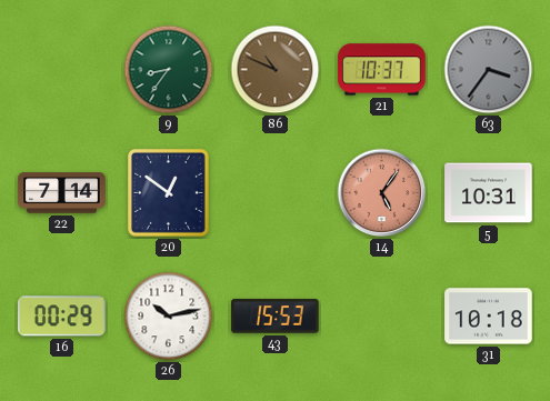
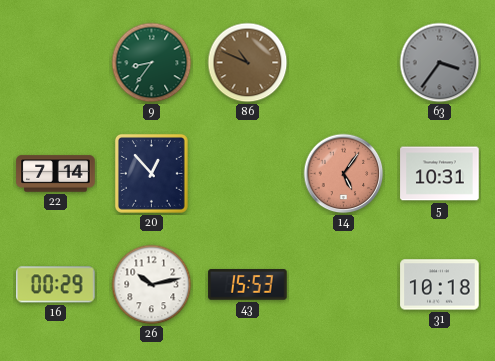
21: 10:37 -> none (382, 70)
20: 12:51 -> 12:53 (151, 173)
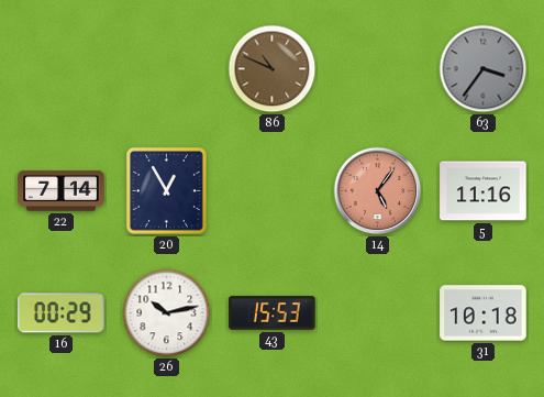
9: 8:36 -> none (152, 63)
20: 12:53 -> 12:55 (166, 190)
5: 10:31 -> 11:16 (484, 191)
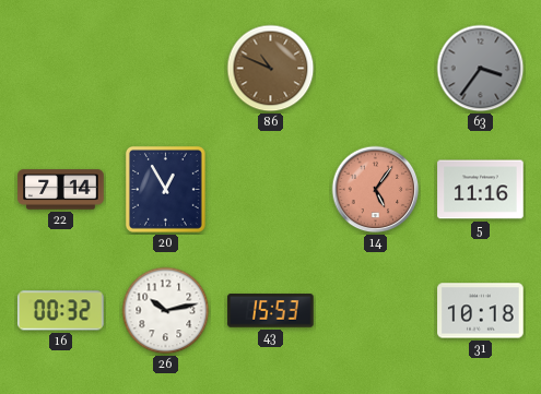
16: 00:29 -> 00:32 (61, 311)
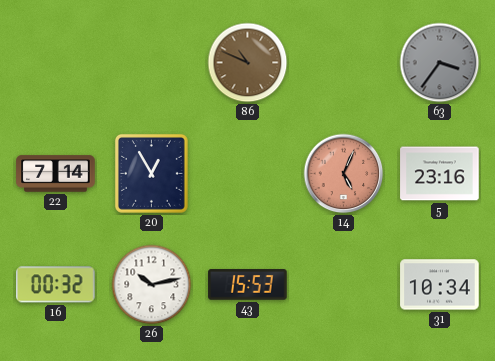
14: 5:06 -> 5:04 (344, 174)
5: 11:16 -> 23:16 (440, 174)
31: 10:18 -> 10:34 (440, 285)
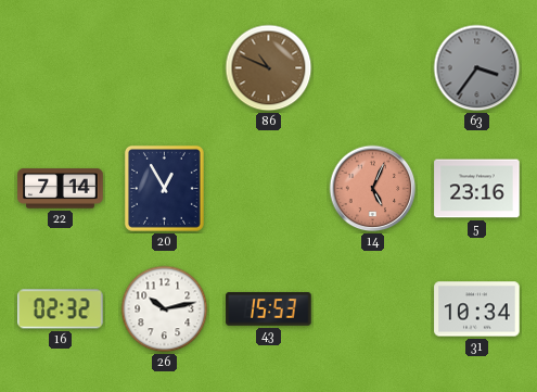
16: 00:32 -> 02:32 (61, 309)
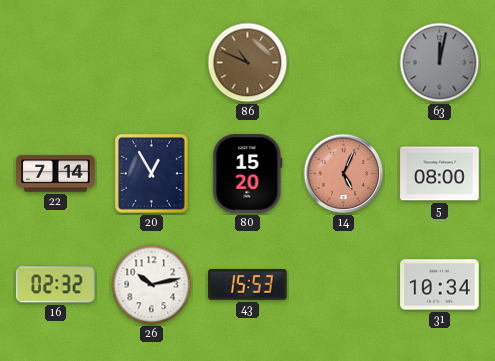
63: 3:36 -> 12:02 (440, 63)
80: none -> 15:20 (248, 174)
5: 23:16 -> 08:00 (440, 174)
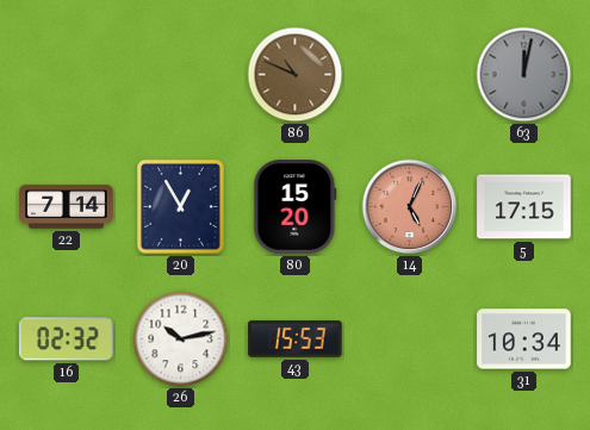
5: 08:00 -> 17:15 (524, 207)
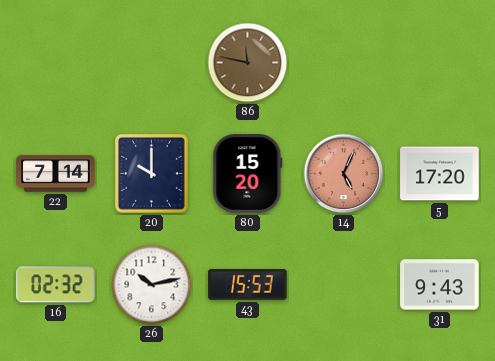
86: 10:49 -> 11:47 (248, 63)
63: 12:02 -> none (524, 75)
20: 12:55 -> 10:00 (151, 173)
5: 17:15 -> 17:20 (440, 174)
31: 10:34 -> 9:43 (440, 285)
